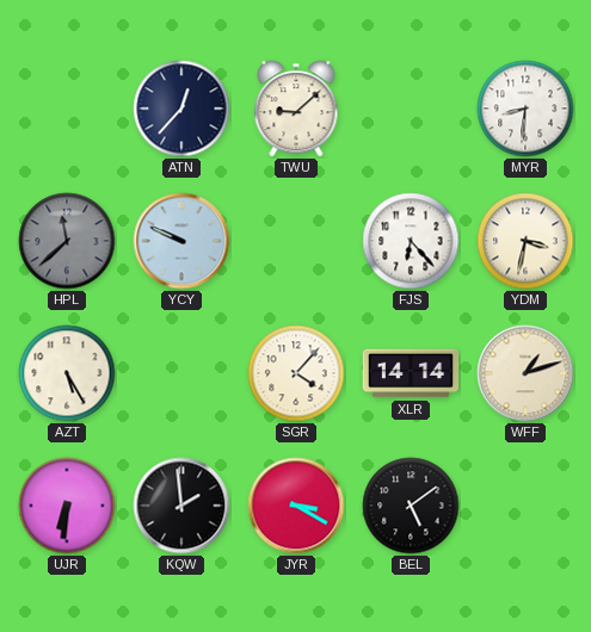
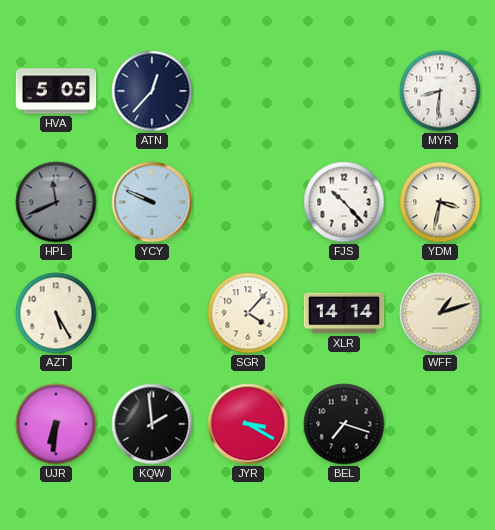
HVA: none -> 5:05 (56, 91)
TWU: 9:08 -> none (296, 109)
HPL: 11:38 -> 11:41 (56, 202)
FJS: 6:23 -> 10:23 (344, 202)
BEL: 5:09 -> 7:18 (344, 424)
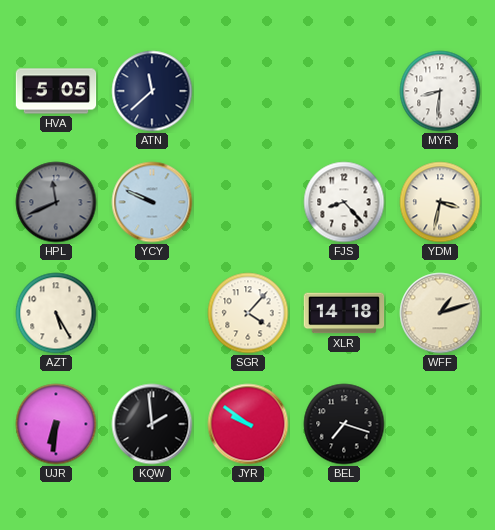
ATN: 12:37 -> 11:38 (152, 91)
FJS: 10:23 -> 8:23 (344, 202)
XLR: 14:14 -> 14:18 (344, 313)
JYR: 3:20 -> 9:51 (248, 424)
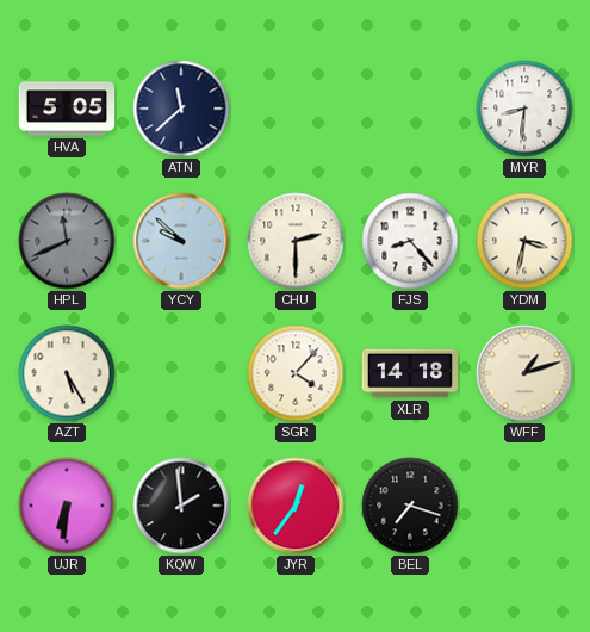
YCY: 9:49 -> 9:52 (181, 241)
CHU: none -> 2:30 (296, 241)
JYR: 9:51 -> 12:36 (296, 506)
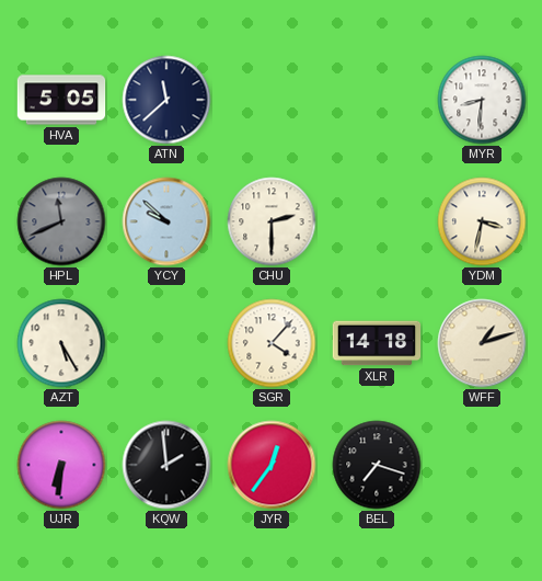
FJS: 8:23 -> none (410, 241)
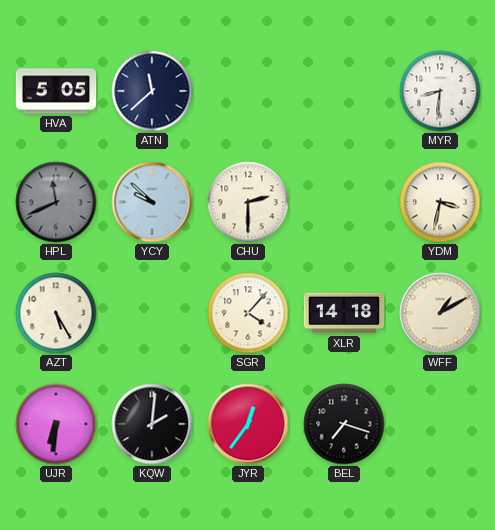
WFF: 1:12 -> 1:10 (440, 313)
KQW: 1:59 -> 2:01 (152, 424)
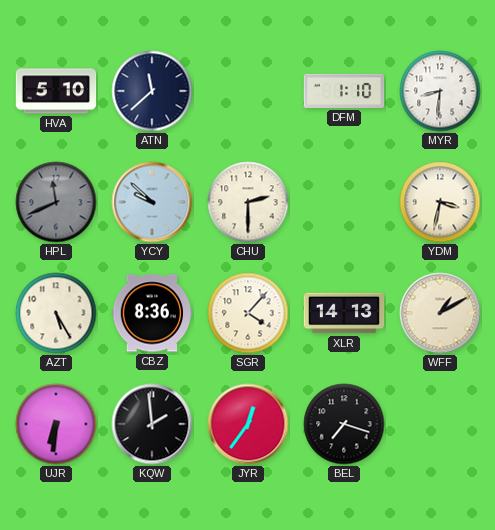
HVA: 5:05 -> 5:10 (56, 91)
DFM: none -> 1:10 (344, 91)
CBZ: none -> 8:36 (152, 313)
XLR: 14:18 -> 14:13 (344, 313)
KQW: 2:01 -> 1:59 (152, 424)
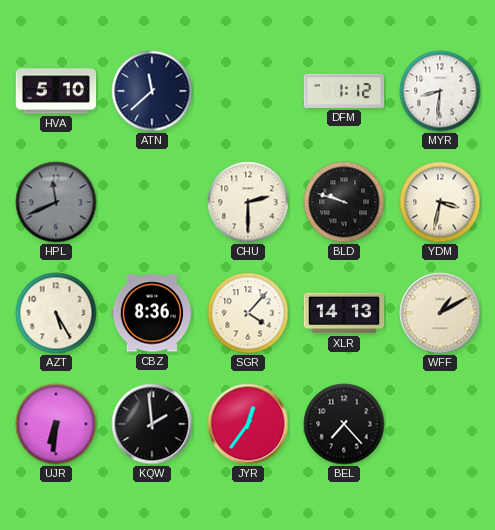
DFM: 1:10 -> 1:12 (344, 91)
YCY: 9:52 -> none (152, 202)
BLD: none -> 9:48 (344, 202)
BEL: 7:18 -> 7:23 (344, 424)
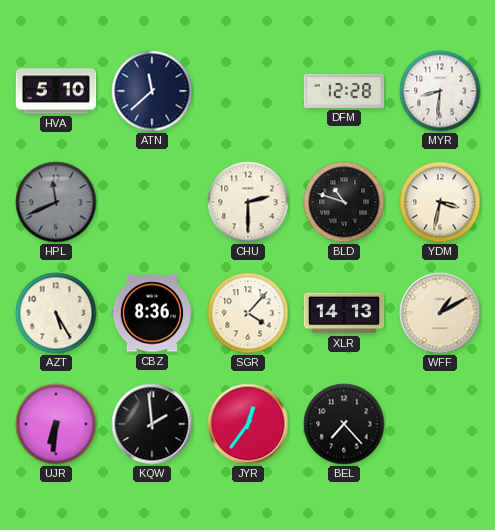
DFM: 1:12 -> 12:28 (344, 91)
BLD: 9:48 -> 10:48 (344, 202)
